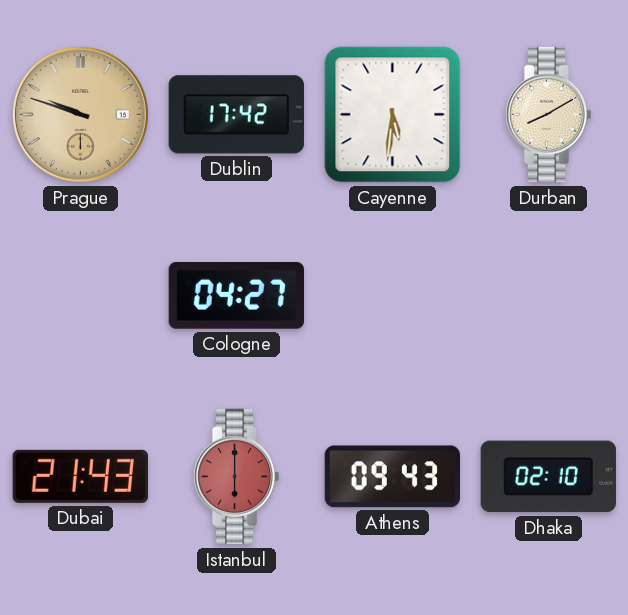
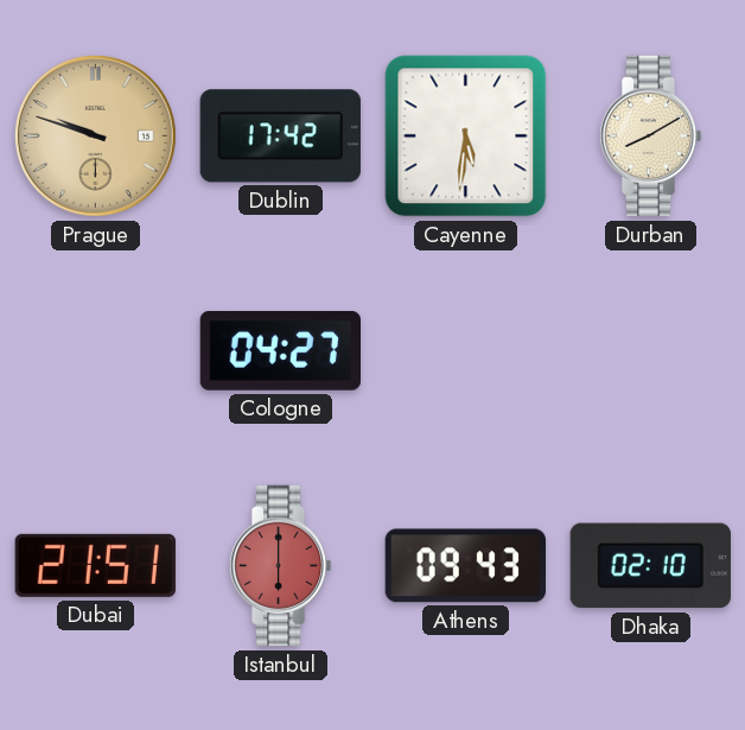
Dubai: 21:43 -> 21:51 (95, 565)
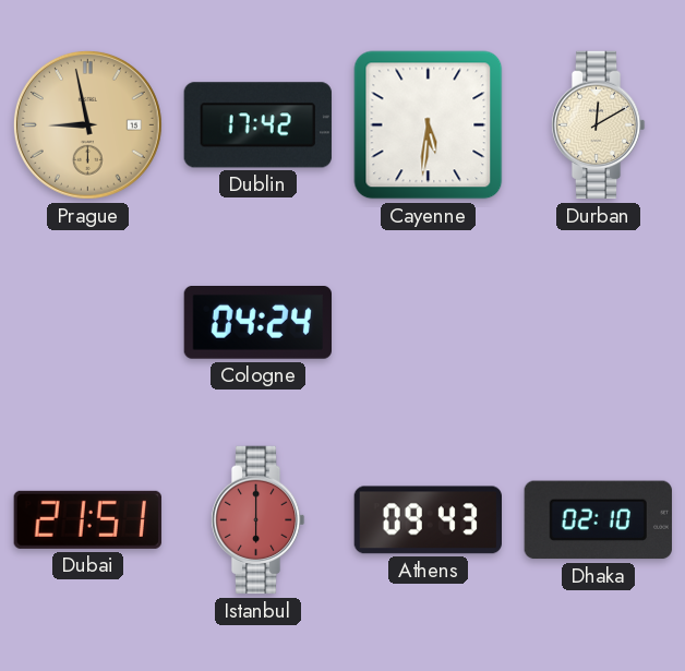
Prague: 9:48 -> 8:58 (87, 124)
Durban: 8:10 -> 12:10 (598, 125)
Cologne: 04:27 -> 04:24 (257, 323)
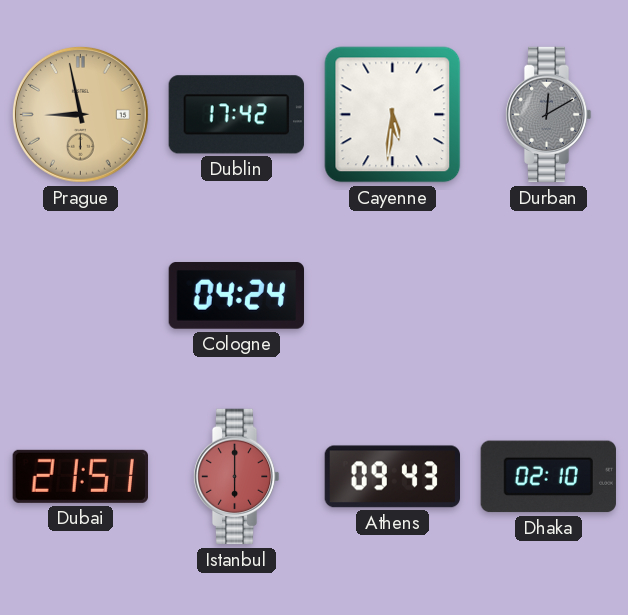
Durban dial: cream -> grey (548, 115)
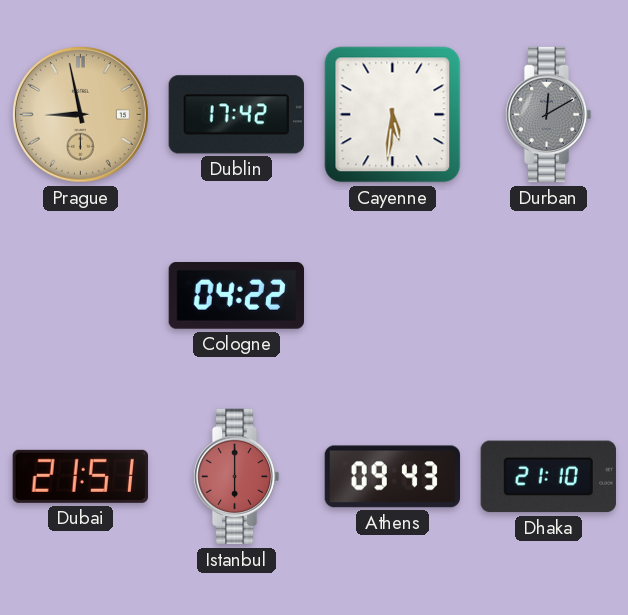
Cologne: 04:24 -> 04:22 (236, 296)
Dhaka: 02:10 -> 21:10 (548, 477)
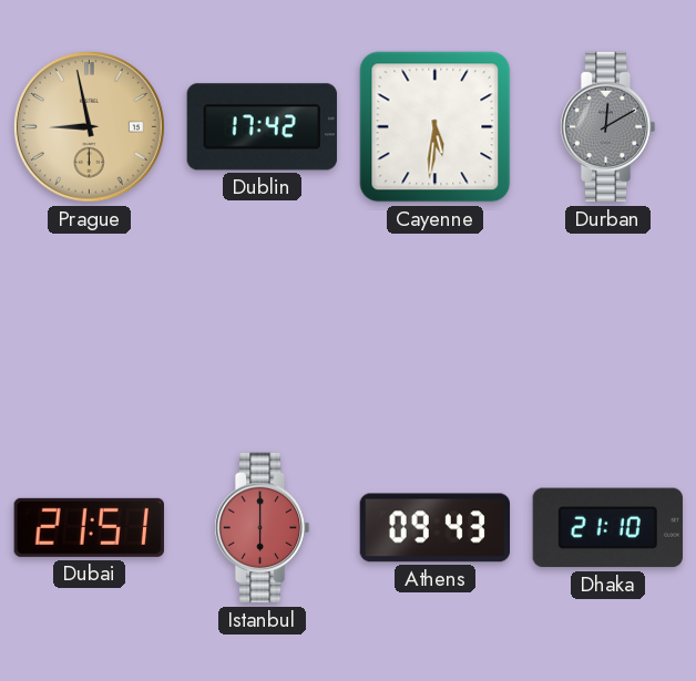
Cologne: 04:22 -> none (236, 296)
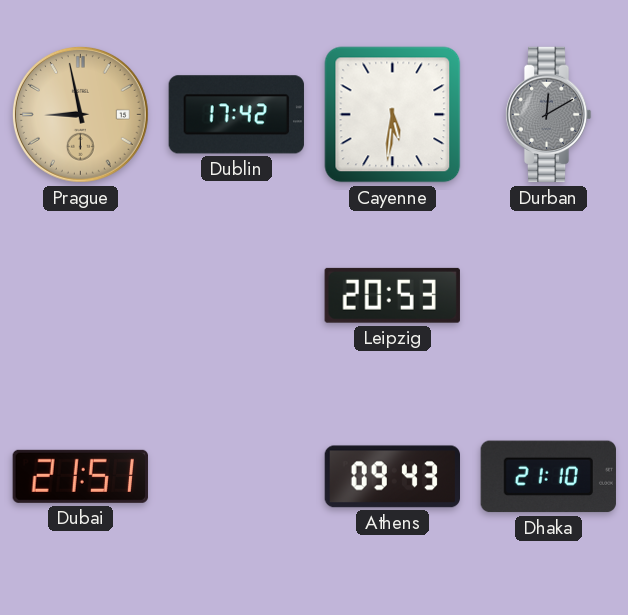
Leipzig: none -> 20:53 (392, 295)
Istanbul: 6:00 -> none (262, 528)
